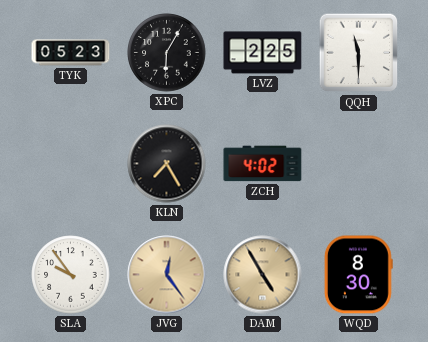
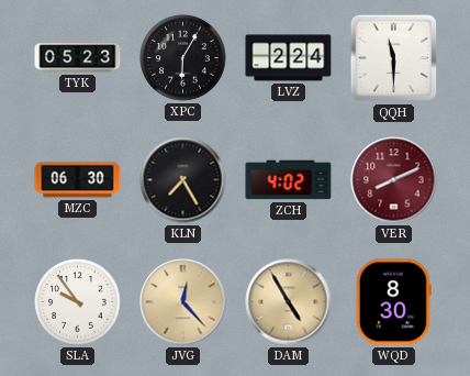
LVZ: 2:25 -> 2:24 (289, 58)
MZC: none -> 06:30 (78, 180)
VER: none -> 8:11 (394, 180)
JVG: 12:24 -> 12:23 (183, 302)
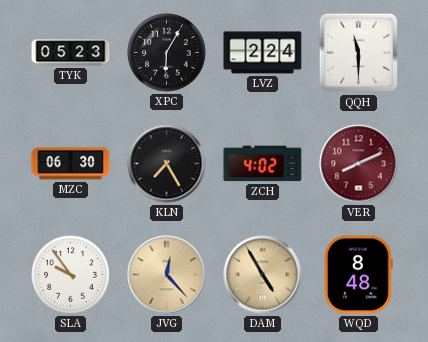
WQD: 8:30 -> 8:48 (358, 275)
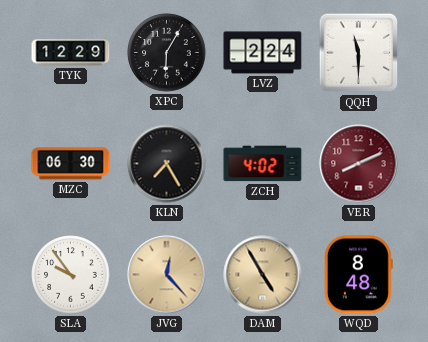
TYK: 05:23 -> 12:29 (71, 53)
